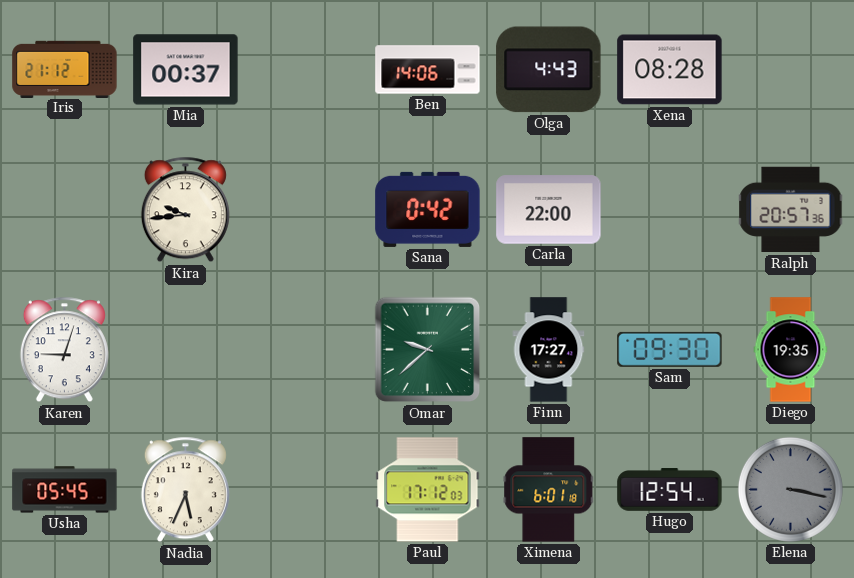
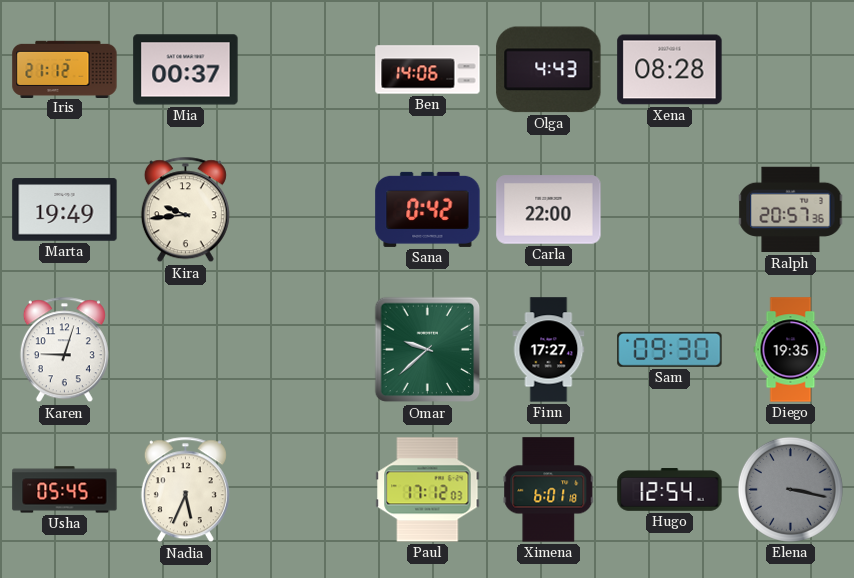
Marta: none -> 19:49 (65, 210)
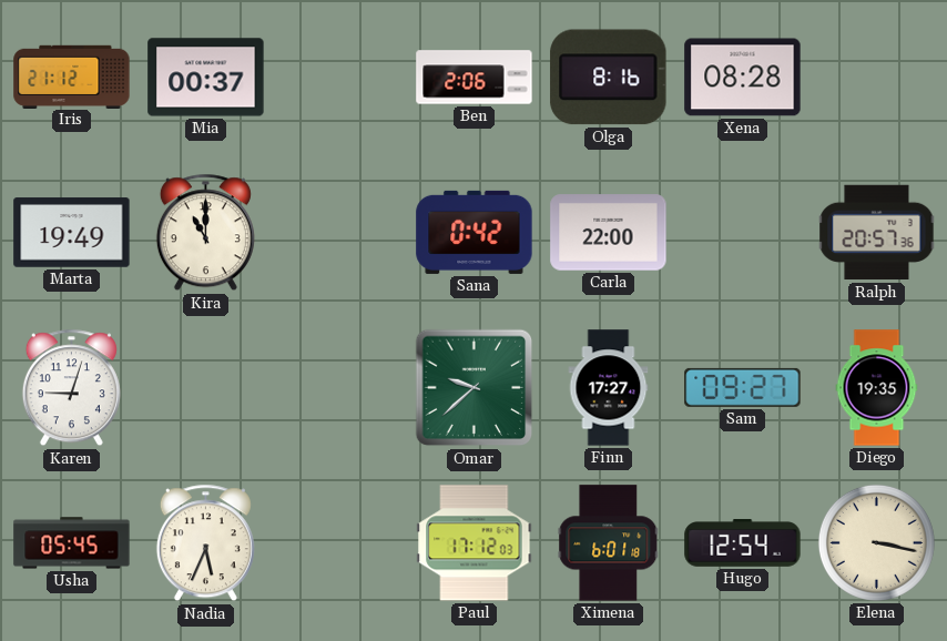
Ben: 14:06 -> 2:06 (475, 78)
Olga: 4:43 -> 8:16 (609, 78)
Kira: 9:44 -> 11:00 (205, 233)
Sam: 09:30 -> 09:27 (743, 387)
Elena dial: grey -> cream (876, 542)
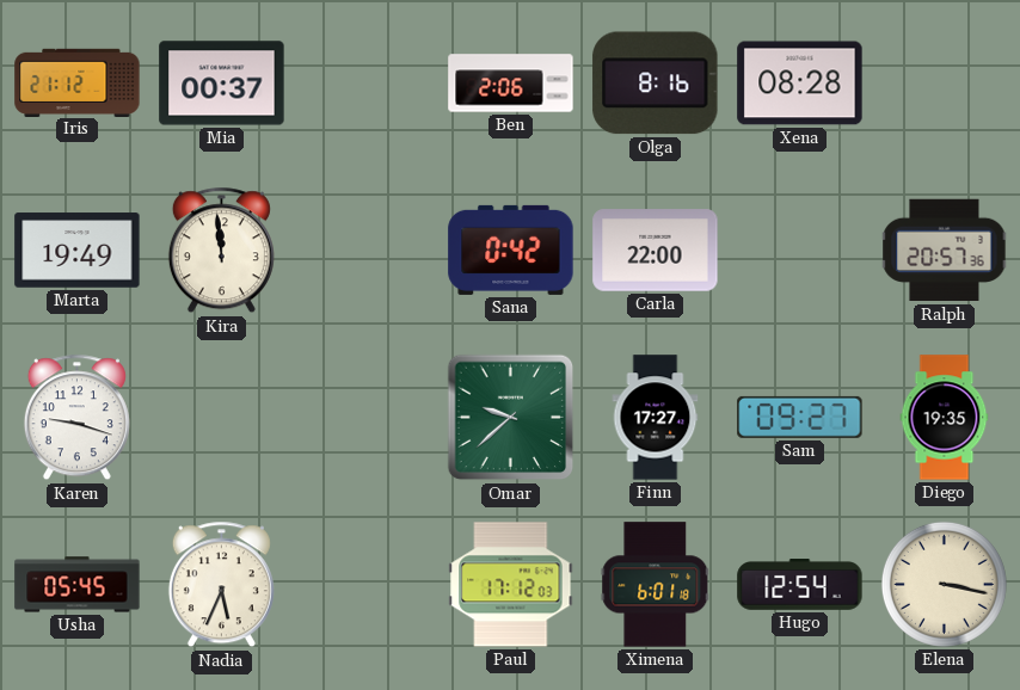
Kira: 11:00 -> 11:59 (221, 251)
Karen: 9:03 -> 9:18 (76, 418)
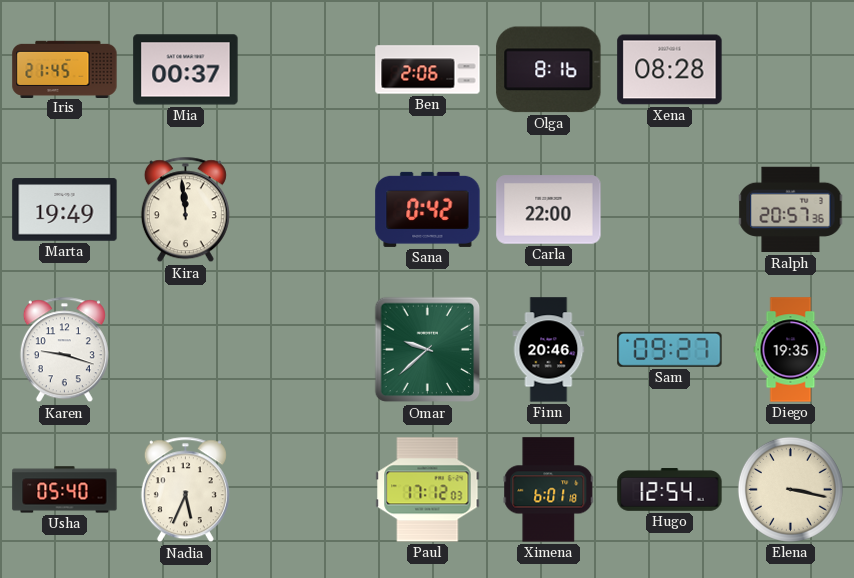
Iris: 21:12 -> 21:45 (65, 69)
Finn: 17:27 -> 20:46 (549, 350)
Usha: 05:45 -> 05:40 (65, 490)
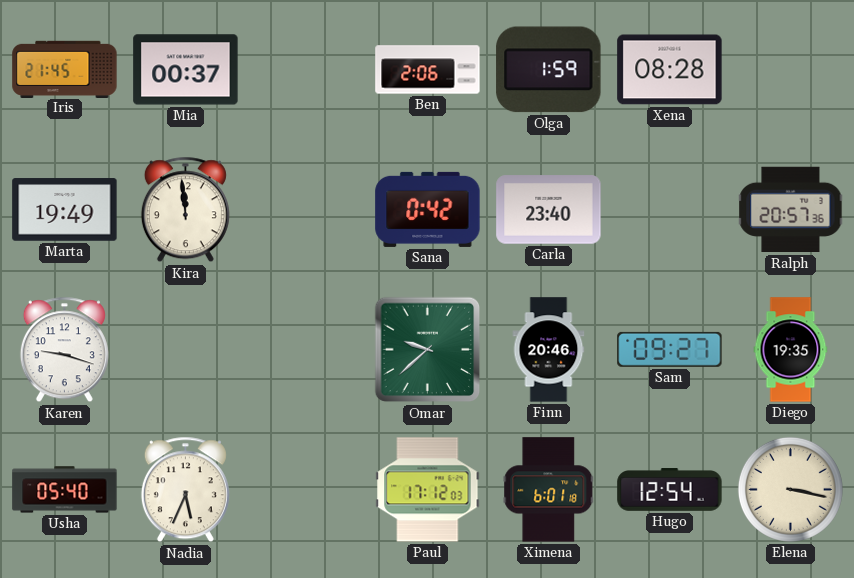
Olga: 8:16 -> 1:59 (549, 70)
Carla: 22:00 -> 23:40 (549, 210)
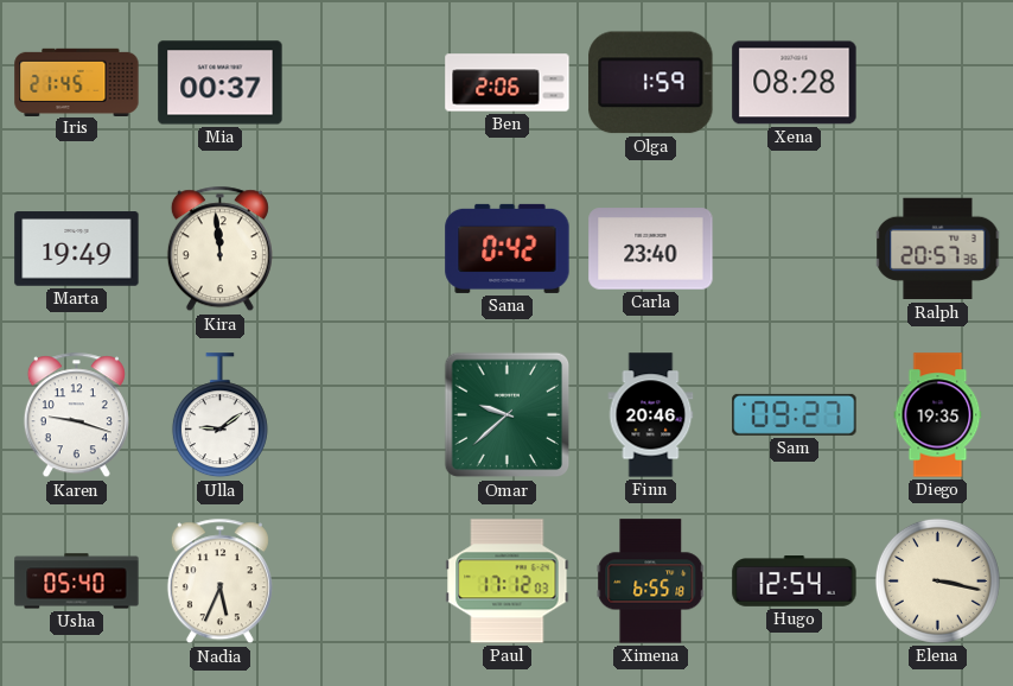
Ulla: none -> 9:09 (219, 415)
Ximena: 6:01 -> 6:55 (651, 582)
